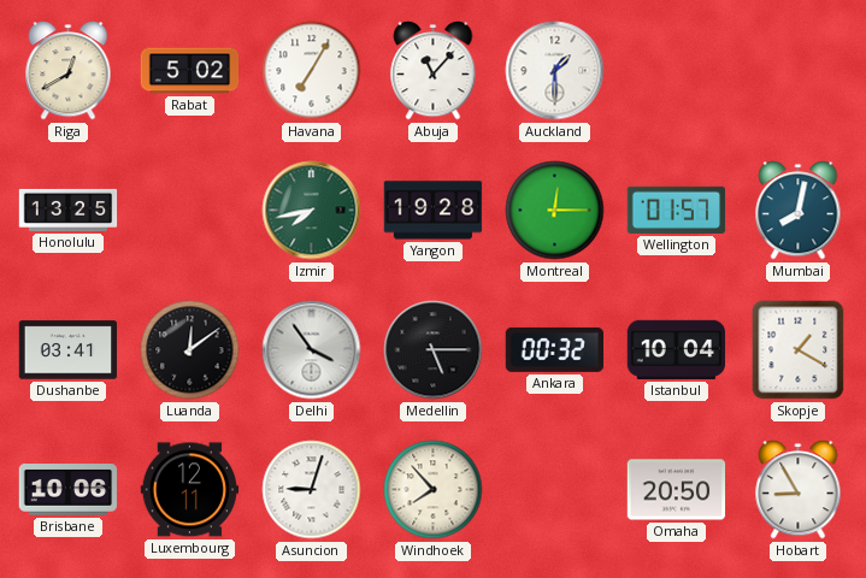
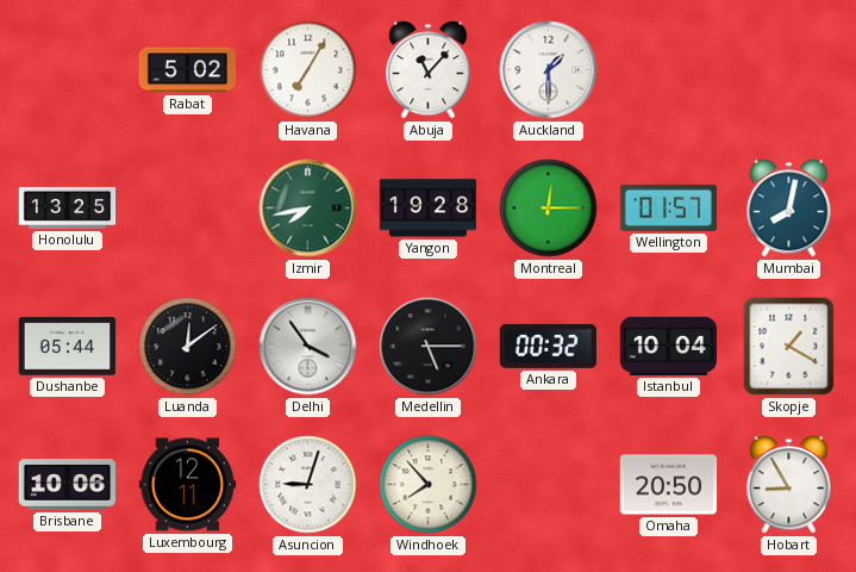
Riga: 12:40 -> none (69, 71)
Dushanbe: 03:41 -> 05:44 (68, 347)
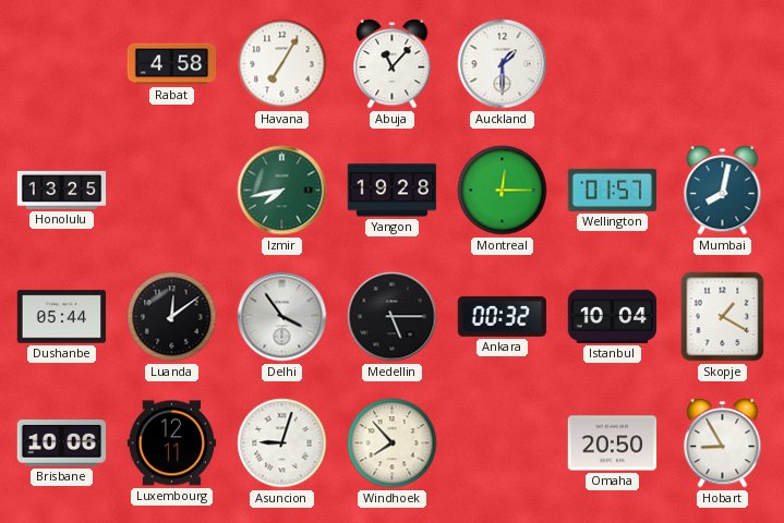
Rabat: 5:02 -> 4:58 (172, 64)
